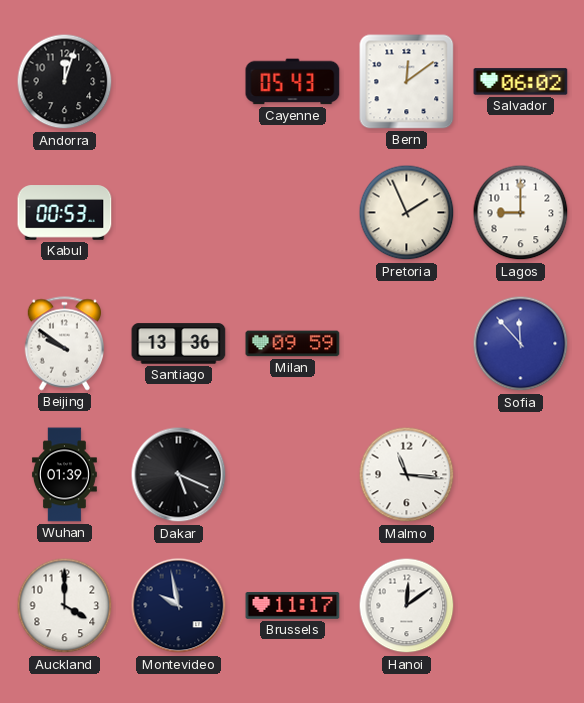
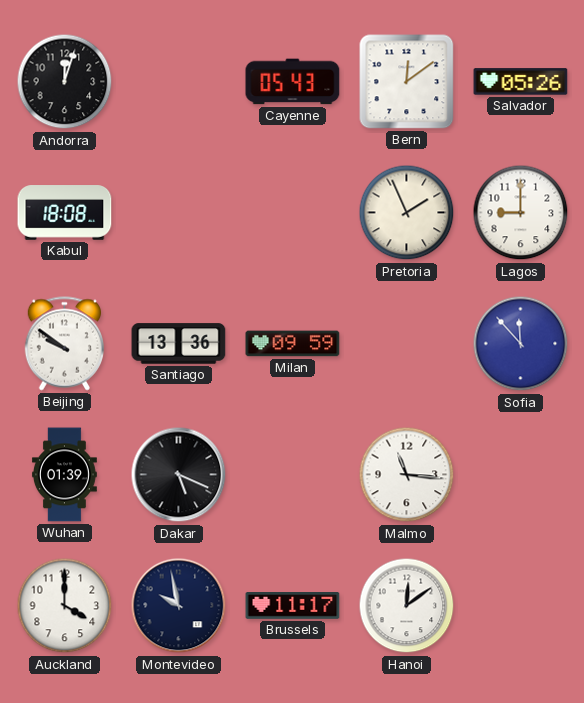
Salvador: 06:02 -> 05:26 (521, 82)
Kabul: 00:53 -> 18:08 (65, 213)
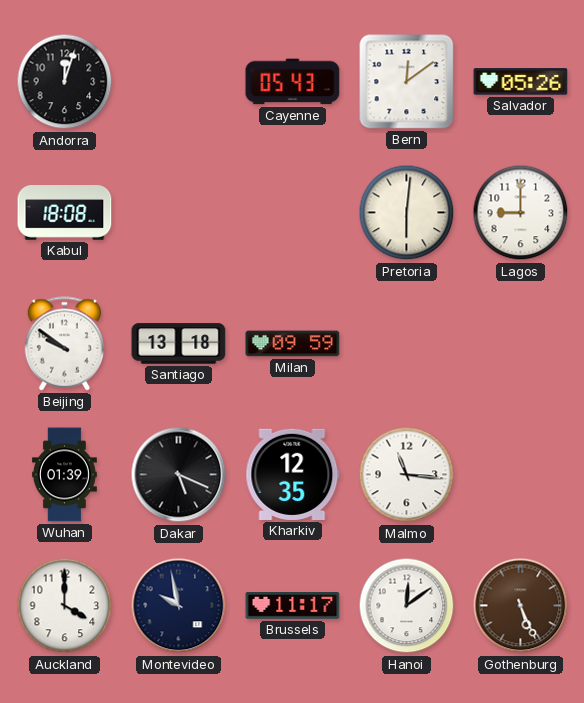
Pretoria: 1:56 -> 6:01 (407, 213)
Santiago: 13:36 -> 13:18 (179, 344)
Sofia: 11:53 -> none (521, 344)
Kharkiv: none -> 12:35 (293, 474)
Gothenburg: none -> 5:26 (521, 606)
